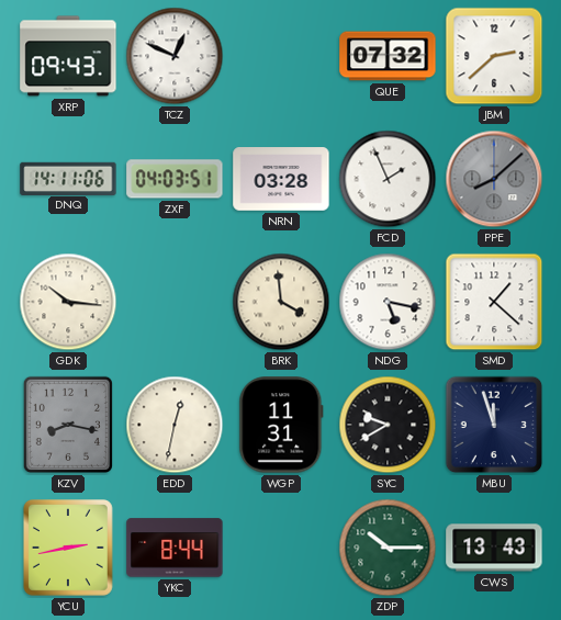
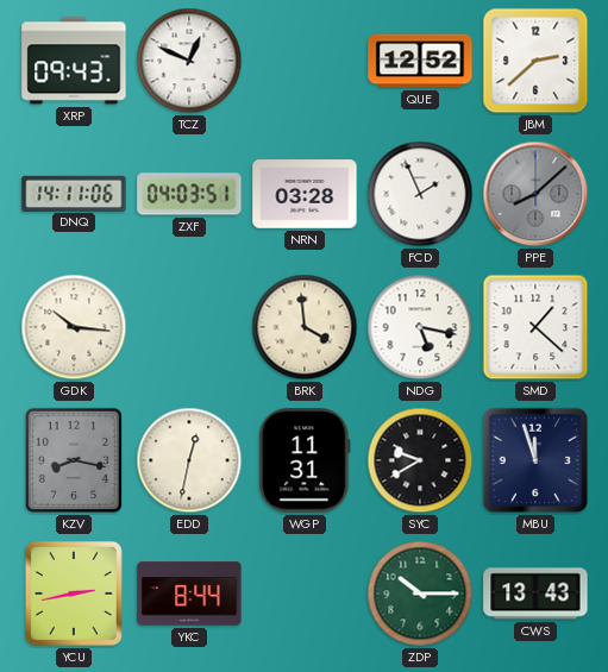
QUE: 07:32 -> 12:52 (420, 61)
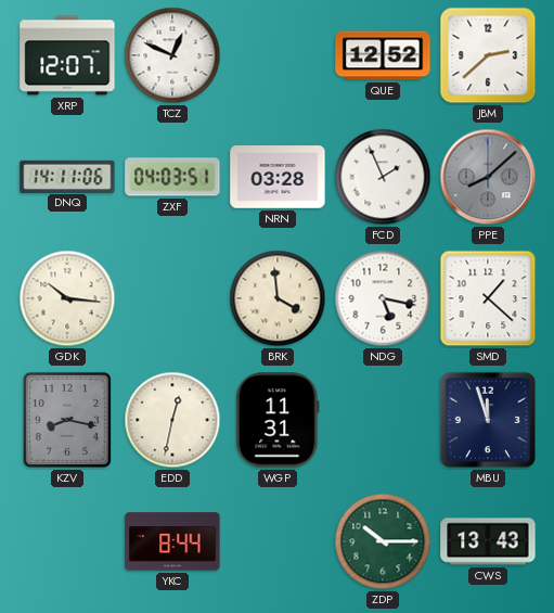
XRP: 09:43 -> 12:07 (67, 55)
SYC: 9:40 -> none (420, 460)
YCU: 2:43 -> none (74, 595)
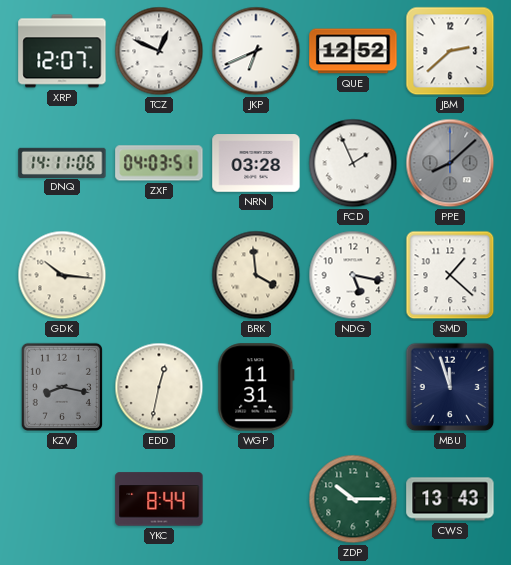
JKP: none -> 6:41 (256, 51)
